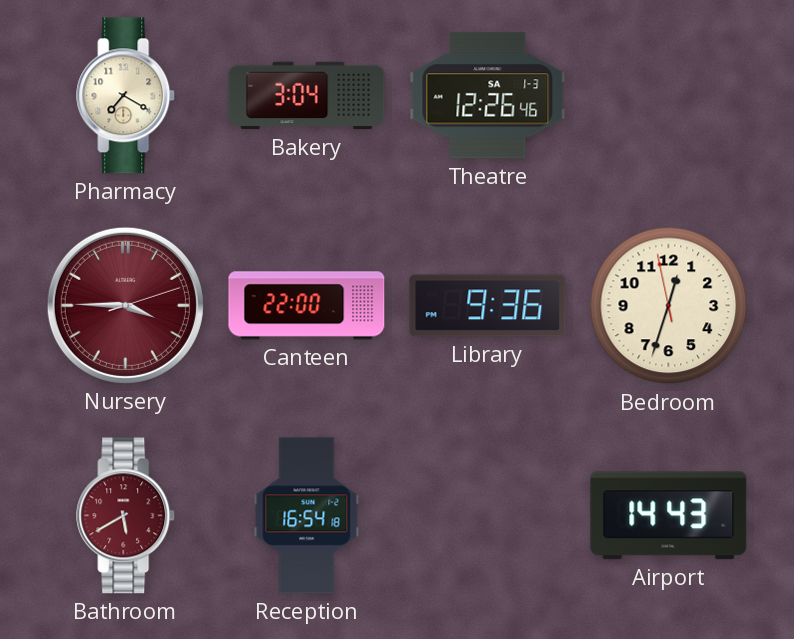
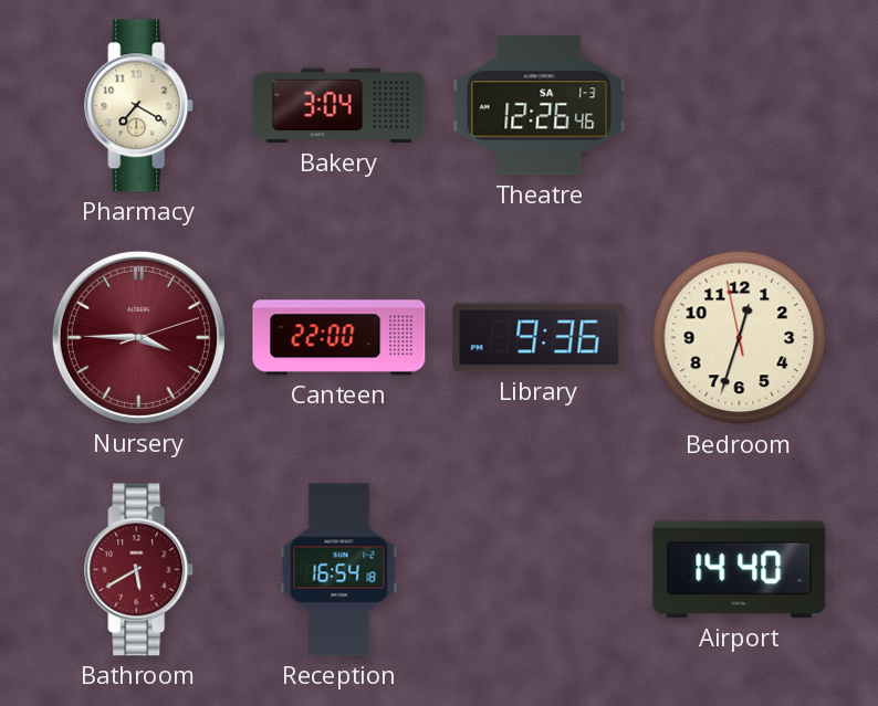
Airport: 14:43 -> 14:40 (740, 570)
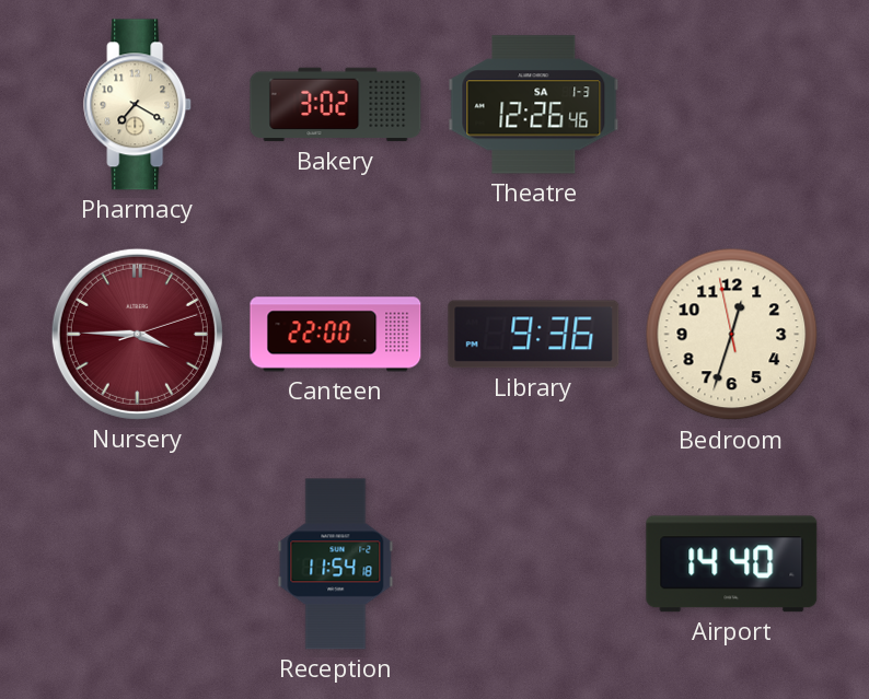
Bakery: 3:04 -> 3:02 (336, 105)
Bathroom: 5:40 -> none (139, 570)
Reception: 16:54 -> 11:54 (336, 564)
